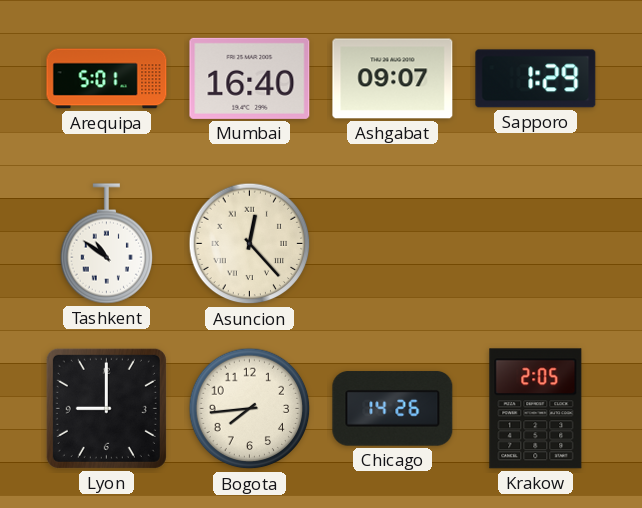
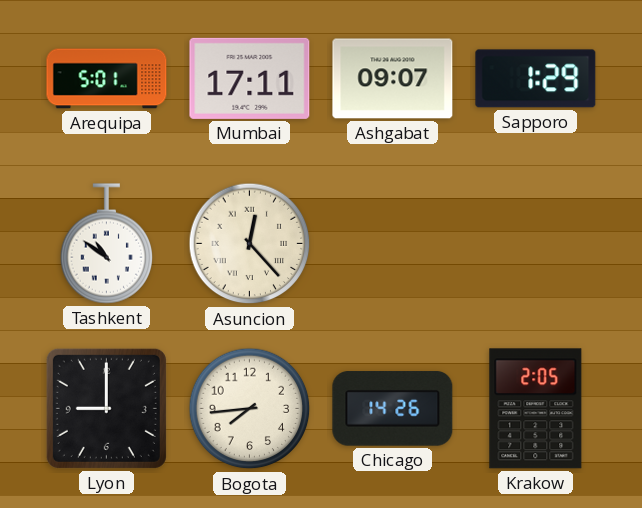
Mumbai: 16:40 -> 17:11 (250, 78)
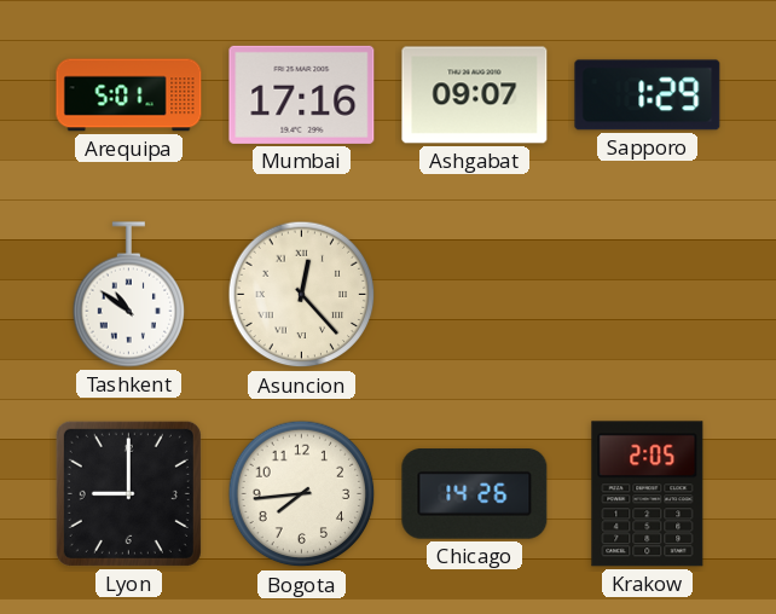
Mumbai: 17:11 -> 17:16 (302, 94)
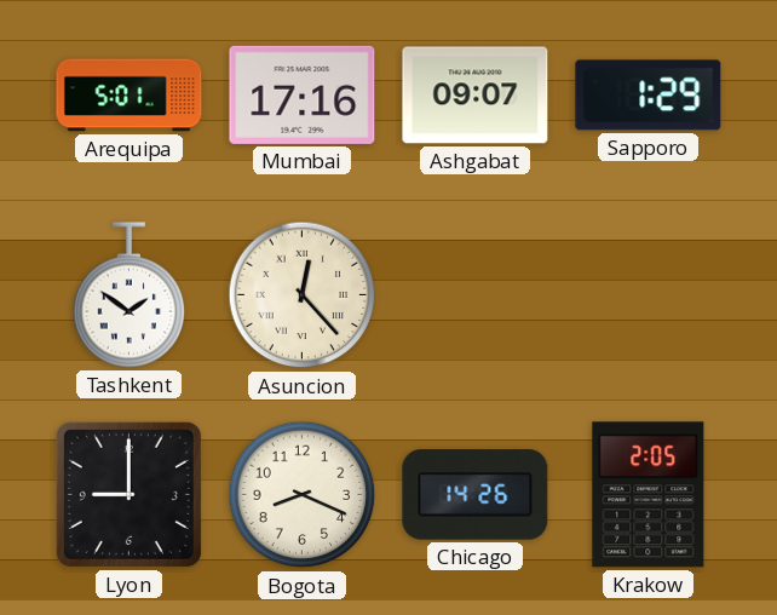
Tashkent: 10:51 -> 1:51 (129, 295)
Bogota: 7:44 -> 8:19 (303, 495)
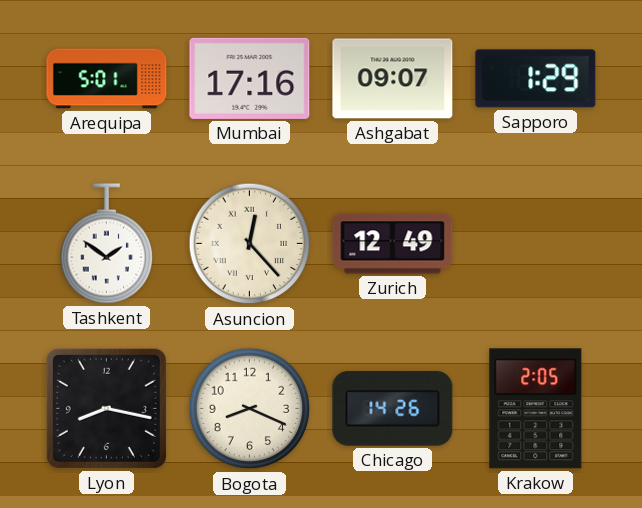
Zurich: none -> 12:49 (393, 244)
Lyon: 9:00 -> 8:17 (106, 408)
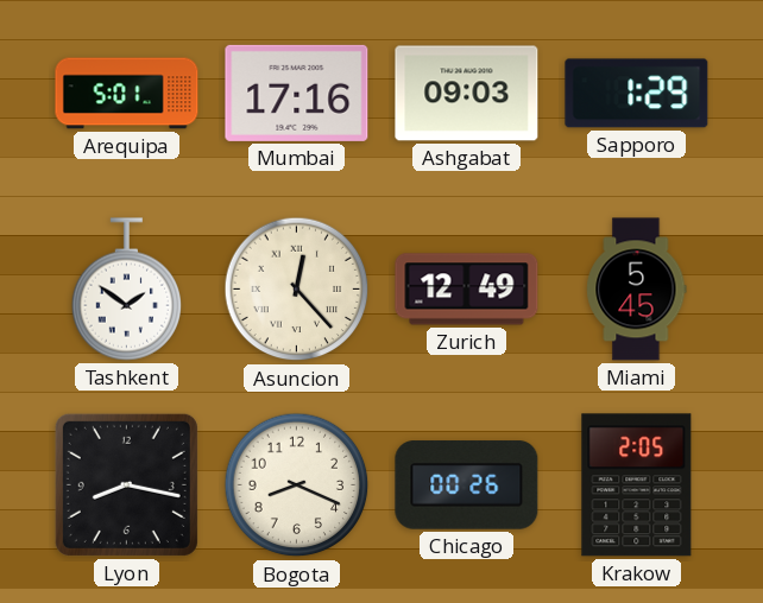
Ashgabat: 09:07 -> 09:03 (467, 94)
Miami: none -> 5:45 (637, 290)
Chicago: 14:26 -> 00:26 (467, 485)
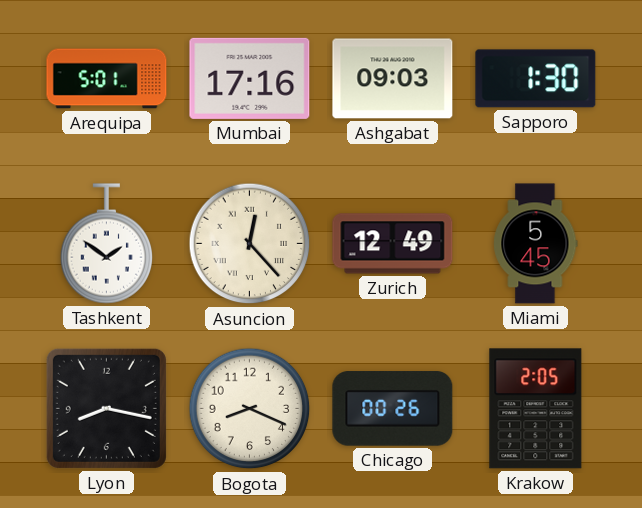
Sapporo: 1:29 -> 1:30 (536, 79)
